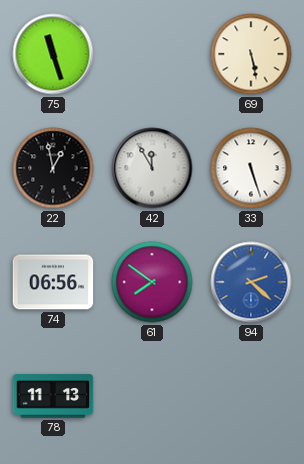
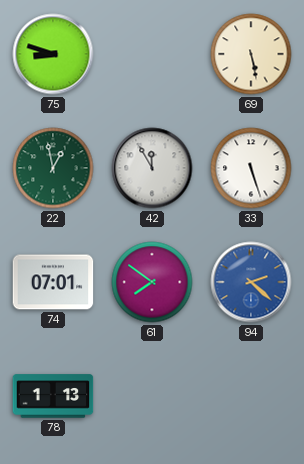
75: 11:27 -> 8:48 (53, 54)
22 dial: black -> green (53, 168)
74: 06:56 -> 07:01 (53, 282)
78: 11:13 -> 1:13 (53, 396)
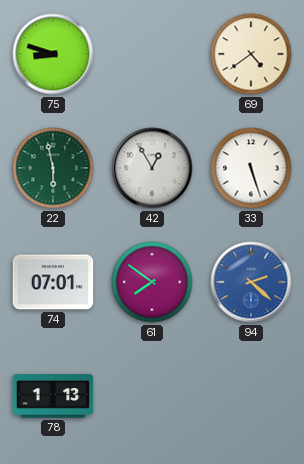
69: 5:28 -> 4:39 (251, 54)
22: 12:58 -> 5:58 (53, 168)
42: 11:55 -> 12:55 (152, 168)
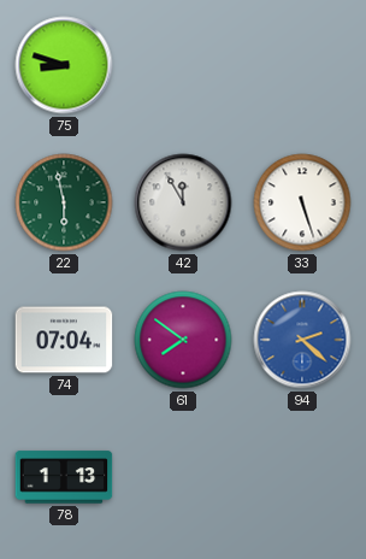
69: 4:39 -> none (251, 54)
42: 12:55 -> 11:55 (183, 202)
74: 07:01 -> 07:04 (64, 340)
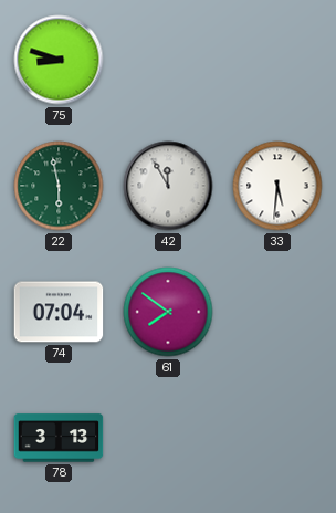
33: 5:27 -> 5:31 (277, 186)
94: 2:22 -> none (302, 340)
78: 1:13 -> 3:13 (59, 438)
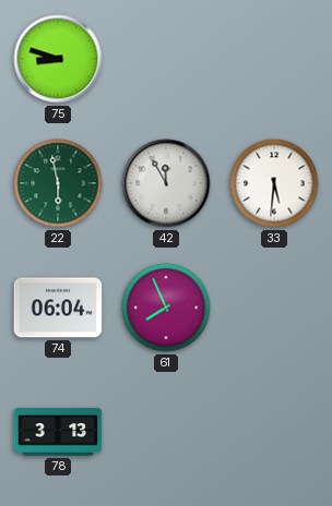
74: 07:04 -> 06:04 (58, 308)
61: 7:51 -> 7:56 (166, 308)
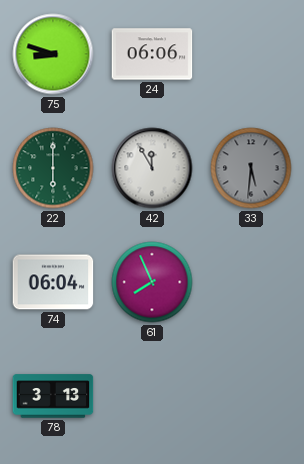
24: none -> 06:06 (152, 54)
22: 5:58 -> 6:00 (53, 168)
33 dial: white -> grey (251, 168)
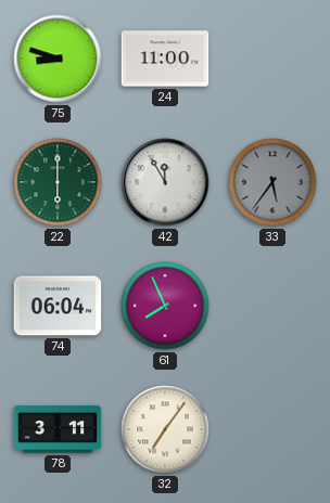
24: 06:06 -> 11:00 (165, 59)
33: 5:31 -> 5:36 (272, 182)
78: 3:13 -> 3:11 (58, 429)
32: none -> 7:06 (165, 429)
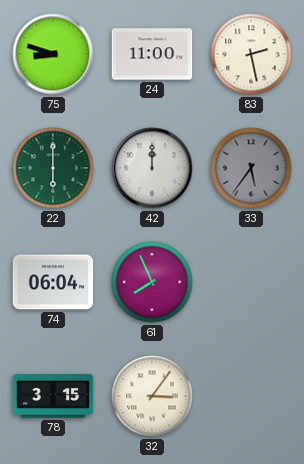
83: none -> 2:28 (251, 54)
42: 11:55 -> 12:00 (152, 168)
78: 3:11 -> 3:15 (53, 396)
32: 7:06 -> 3:06 (152, 396)
